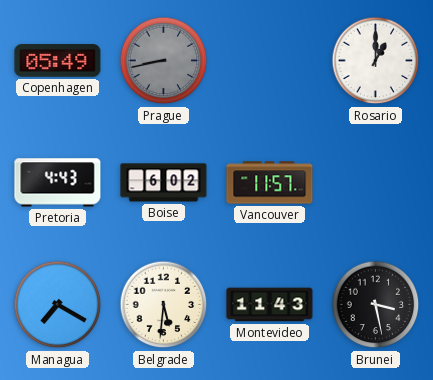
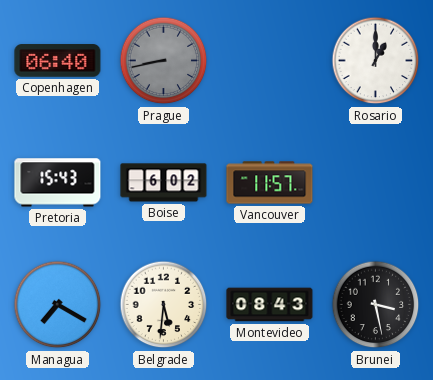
Copenhagen: 05:49 -> 06:40 (58, 61)
Pretoria: 4:43 -> 15:43 (58, 183)
Montevideo: 11:43 -> 08:43 (270, 305)
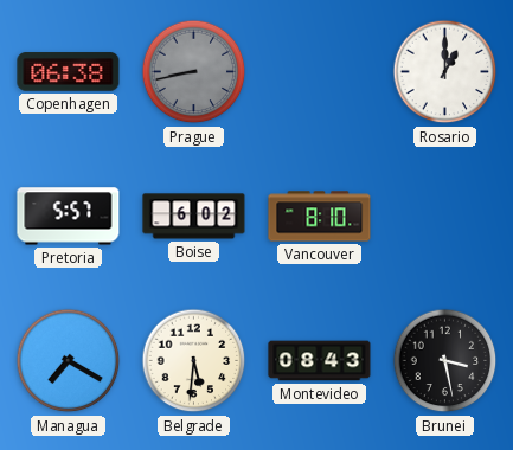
Copenhagen: 06:40 -> 06:38 (69, 72)
Pretoria: 15:43 -> 5:57 (69, 217)
Vancouver: 11:57 -> 8:10 (320, 217)
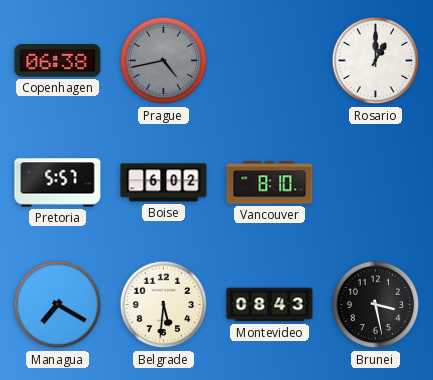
Prague: 8:43 -> 4:43 (164, 61)
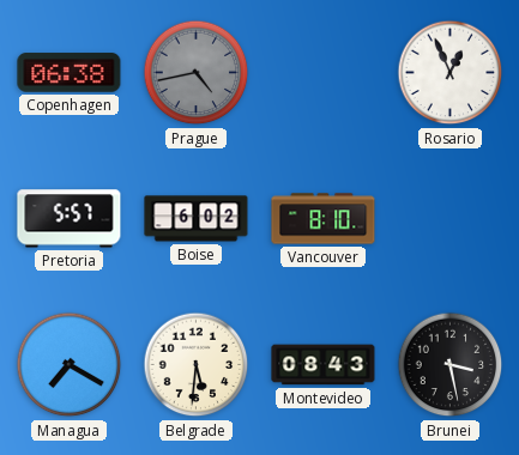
Rosario: 1:00 -> 12:56 (451, 73)
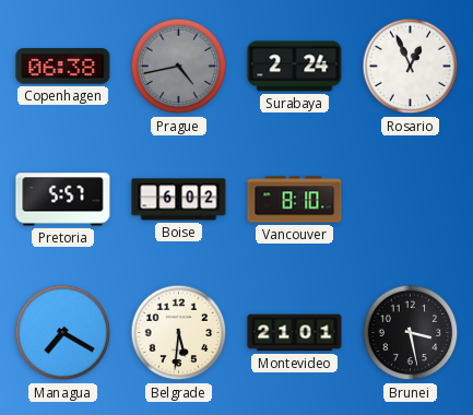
Surabaya: none -> 2:24 (295, 67)
Montevideo: 08:43 -> 21:01 (295, 333)
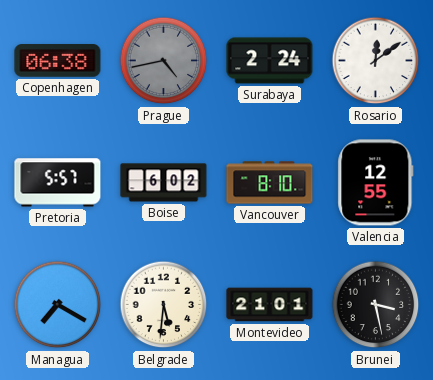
Rosario: 12:56 -> 12:09 (376, 61)
Valencia: none -> 12:55 (376, 183)
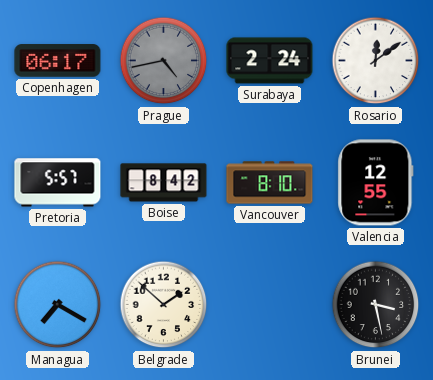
Copenhagen: 06:38 -> 06:17 (58, 61)
Boise: 6:02 -> 8:42 (164, 183)
Belgrade: 5:31 -> 1:52 (164, 305)
Montevideo: 21:01 -> none (270, 305)
